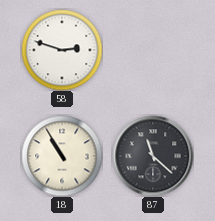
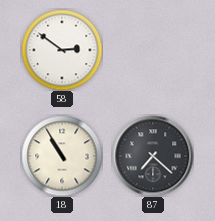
58: 2:48 -> 2:51 (62, 50)
87: 11:22 -> 7:22 (153, 156)
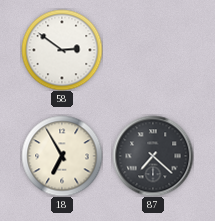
18: 10:55 -> 6:55 (62, 156)
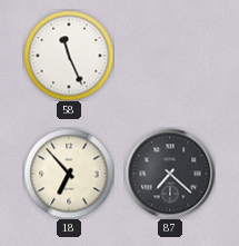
58: 2:51 -> 11:26 (69, 56)
18: 6:55 -> 6:53 (69, 174)
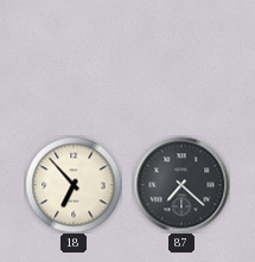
58: 11:26 -> none (69, 56)
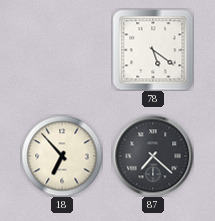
78: none -> 5:21 (153, 50)
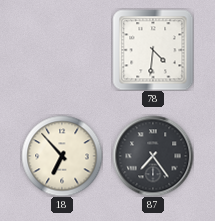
78: 5:21 -> 4:31 (153, 50)
87: 7:22 -> 7:24 (153, 156)
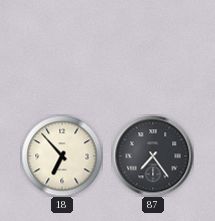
78: 4:31 -> none (153, 50)
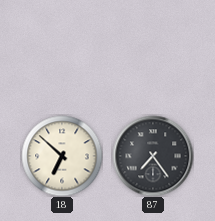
18: 6:53 -> 6:52 (62, 156)
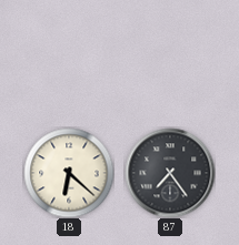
18: 6:52 -> 6:22 (69, 173)
